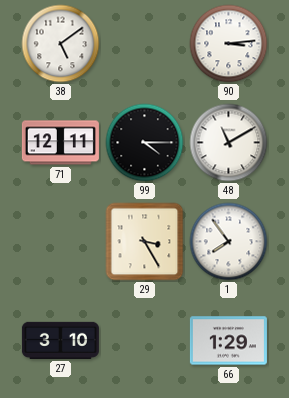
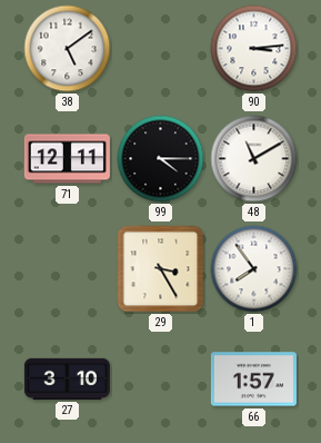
66: 1:29 -> 1:57 (253, 380)
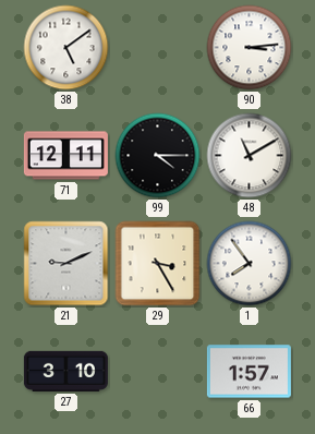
21: none -> 9:11 (66, 264)
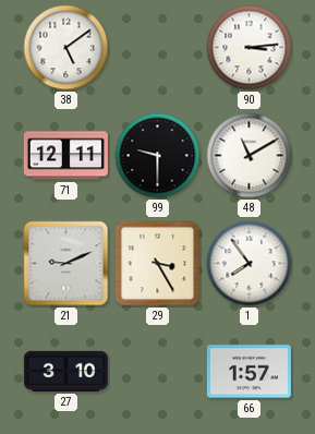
99: 4:15 -> 9:30 (158, 156)
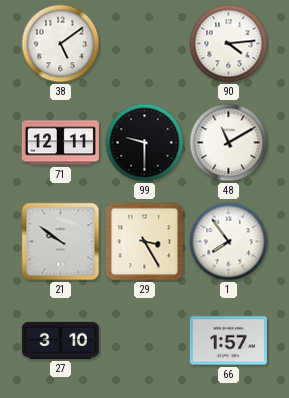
90: 3:14 -> 4:14 (229, 44)
21: 9:11 -> 9:51 (61, 242)
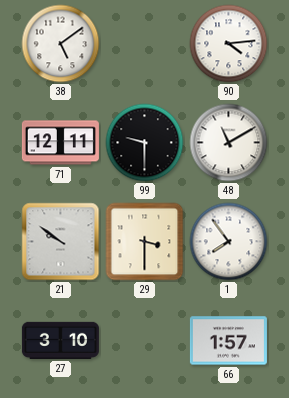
29: 3:25 -> 3:30 (145, 242)
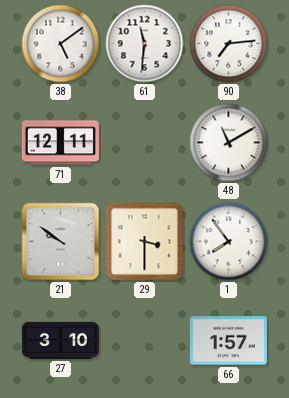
61: none -> 11:31 (145, 44)
90: 4:14 -> 7:14 (229, 44)
99: 9:30 -> none (145, 143)
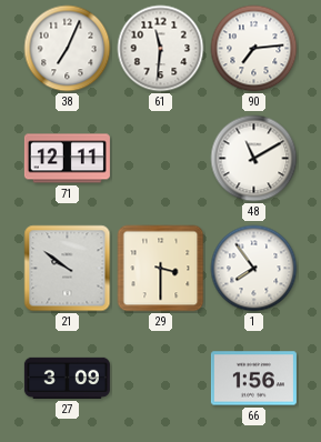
38: 5:09 -> 7:04 (68, 49)
27: 3:10 -> 3:09 (67, 378)
66: 1:57 -> 1:56 (253, 379)
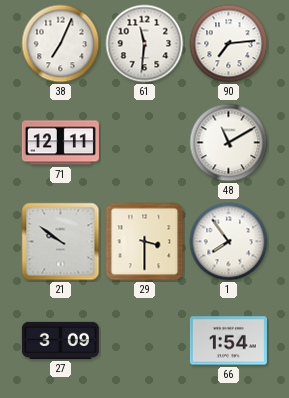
66: 1:56 -> 1:54 (228, 341)
